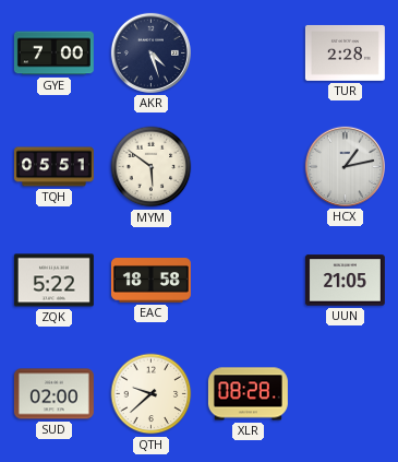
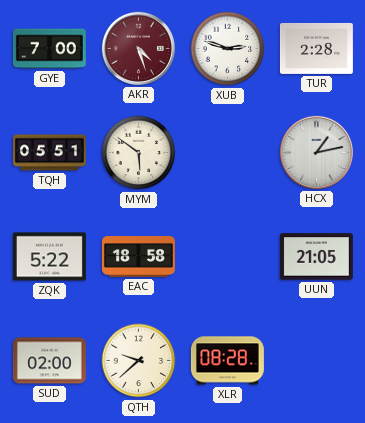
AKR dial: navy -> burgundy (138, 48)
XUB: none -> 2:48 (228, 49)
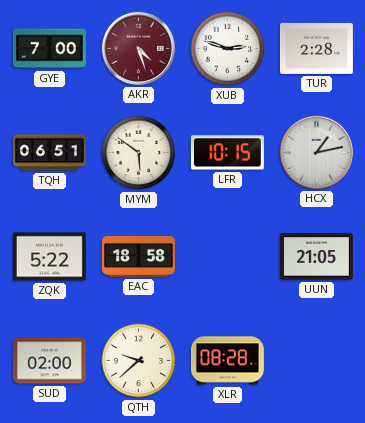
TQH: 05:51 -> 06:51 (49, 153)
LFR: none -> 10:15 (227, 153)
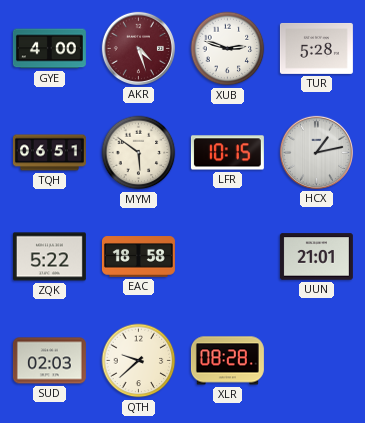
GYE: 7:00 -> 4:00 (49, 49)
TUR: 2:28 -> 5:28 (316, 48)
UUN: 21:05 -> 21:01 (316, 257)
SUD: 02:00 -> 02:03 (49, 361)
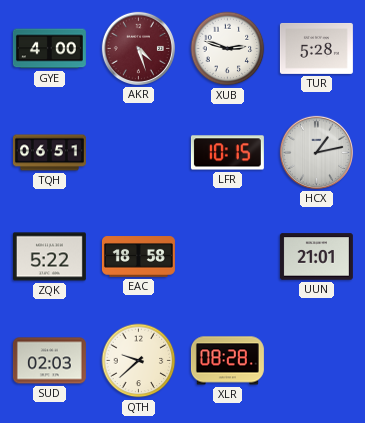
MYM: 5:51 -> none (139, 153)
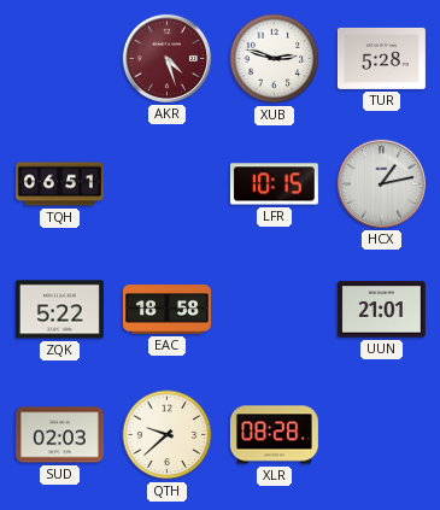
GYE: 4:00 -> none (49, 49)
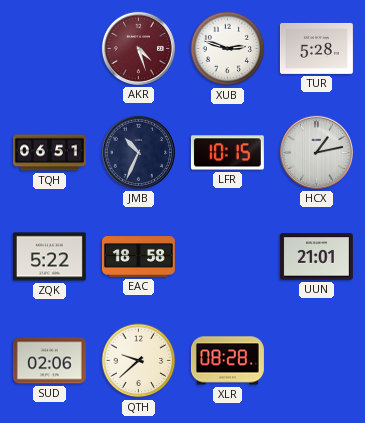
JMB: none -> 10:34 (138, 152)
SUD: 02:03 -> 02:06 (49, 361)
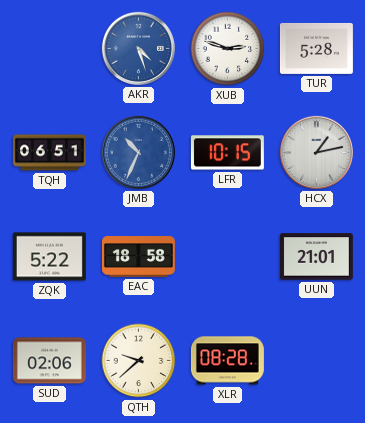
AKR dial: burgundy -> blue (138, 48)
JMB dial: navy -> blue (138, 152)
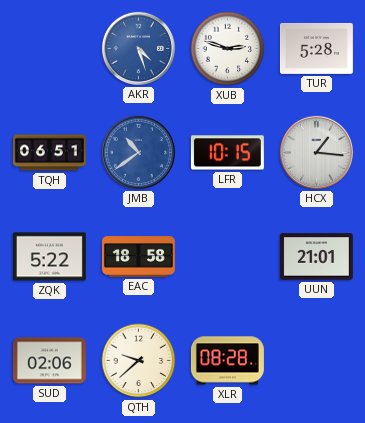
JMB: 10:34 -> 10:39 (138, 152)
HCX: 1:13 -> 1:16 (316, 152)
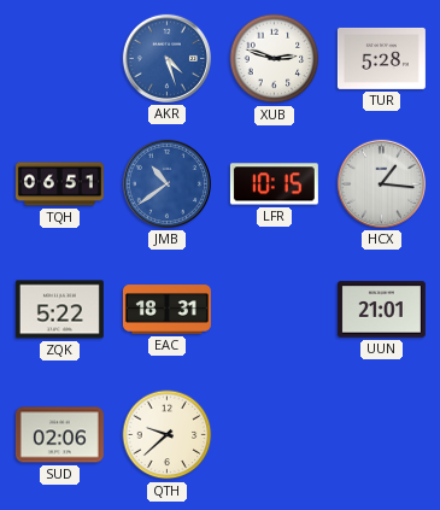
EAC: 18:58 -> 18:31 (166, 310)
XLR: 08:28 -> none (227, 361)
